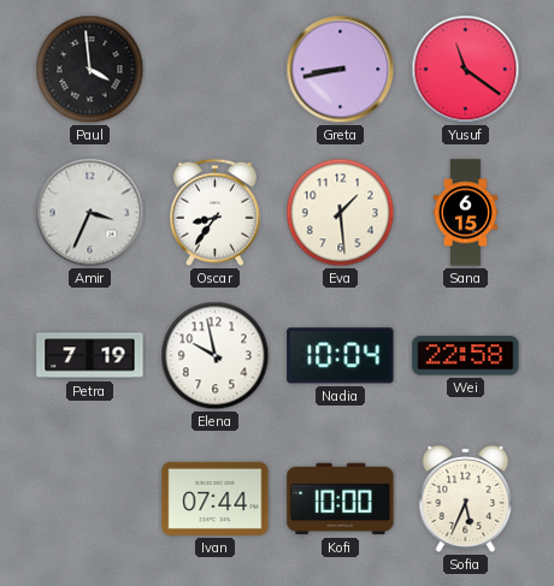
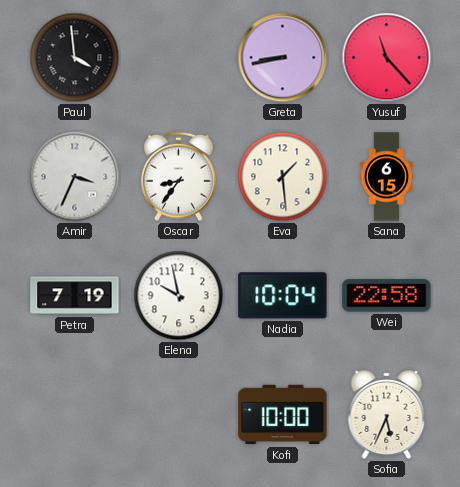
Yusuf: 11:21 -> 11:23 (387, 58)
Ivan: 07:44 -> none (216, 498)
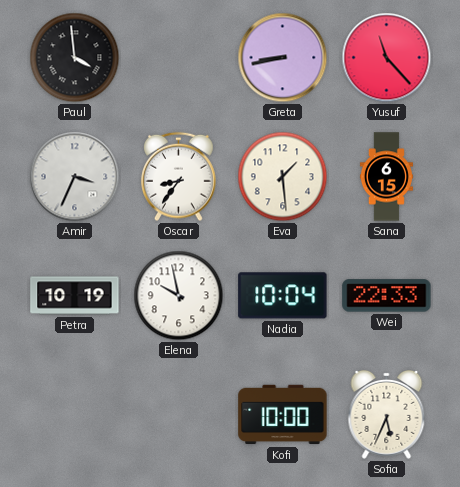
Petra: 7:19 -> 10:19 (75, 296)
Wei: 22:58 -> 22:33 (387, 296)
